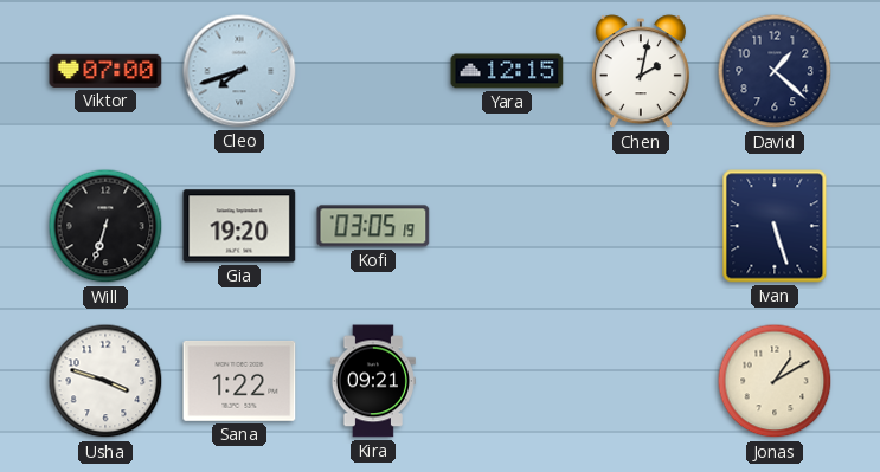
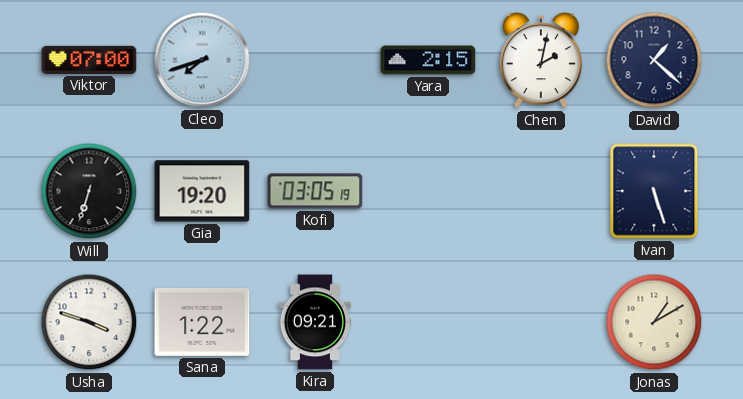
Yara: 12:15 -> 2:15 (428, 60)
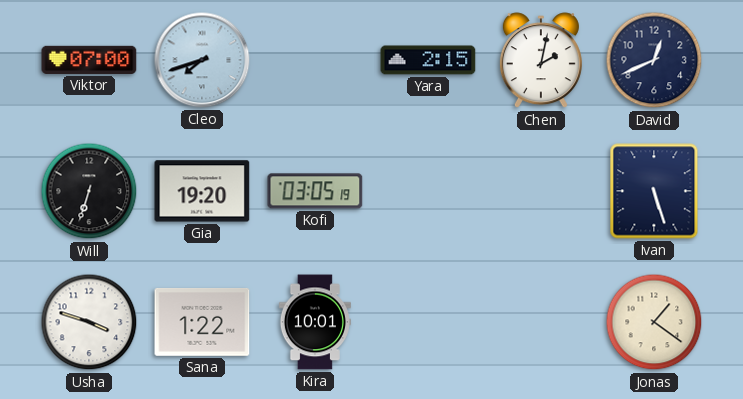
David: 1:22 -> 12:41 (654, 60)
Kira: 09:21 -> 10:01 (315, 322)
Jonas: 1:10 -> 1:21 (654, 322)
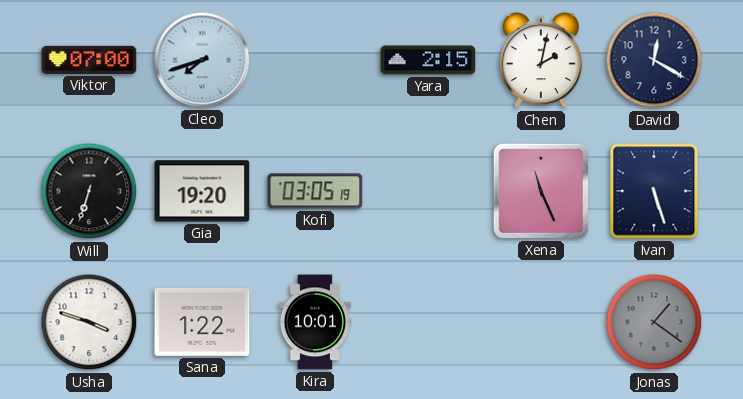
David: 12:41 -> 12:20 (654, 60)
Xena: none -> 11:26 (541, 191)
Jonas dial: cream -> grey (654, 322)
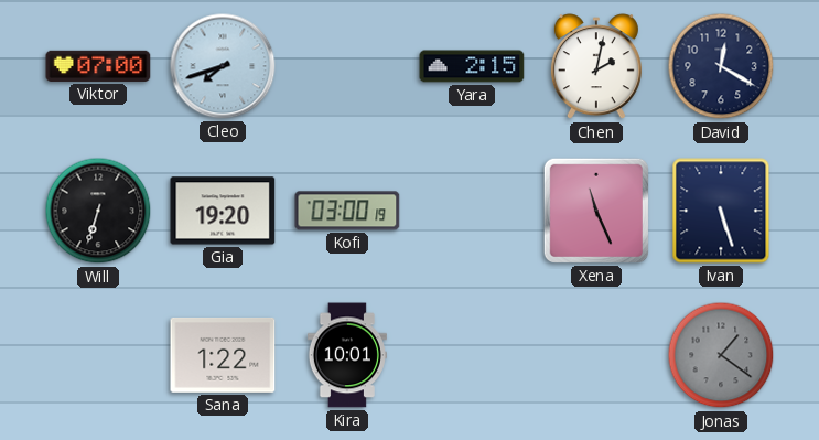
Kofi: 03:05 -> 03:00 (347, 211)
Usha: 3:48 -> none (89, 322)
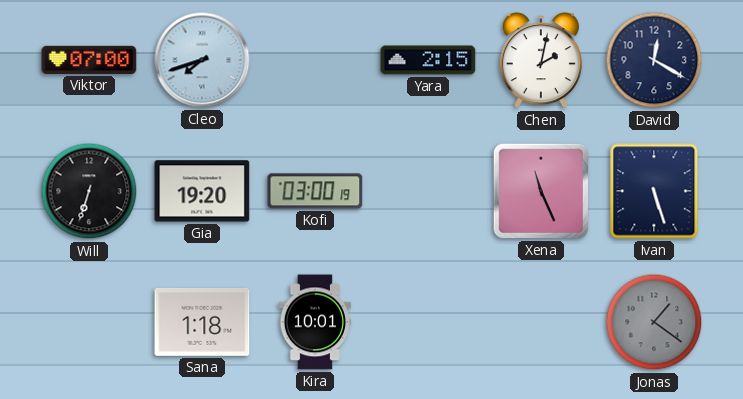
Sana: 1:22 -> 1:18 (202, 322)
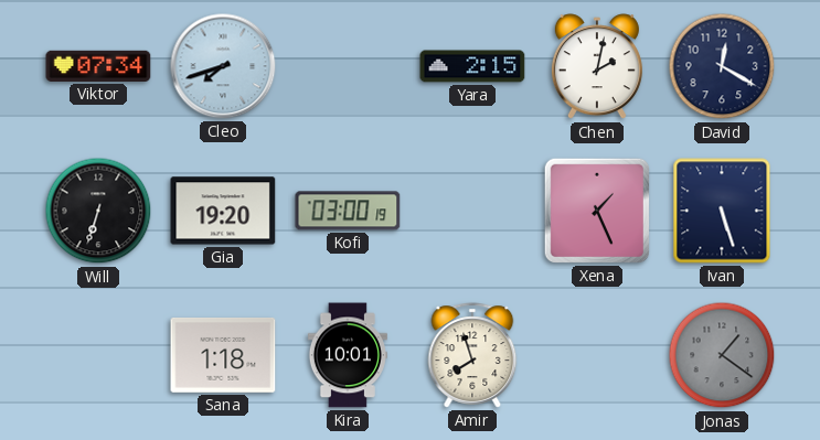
Viktor: 07:00 -> 07:34 (98, 66)
Xena: 11:26 -> 1:26 (597, 211)
Amir: none -> 7:57 (472, 355)
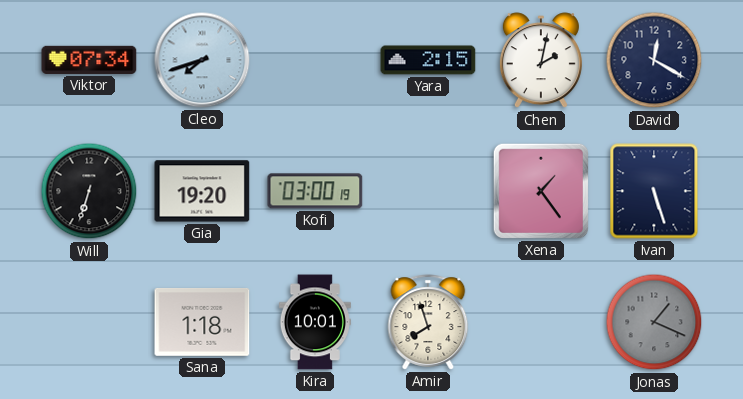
Xena: 1:26 -> 1:24 (541, 191)
Jonas: 1:21 -> 1:19 (654, 322)
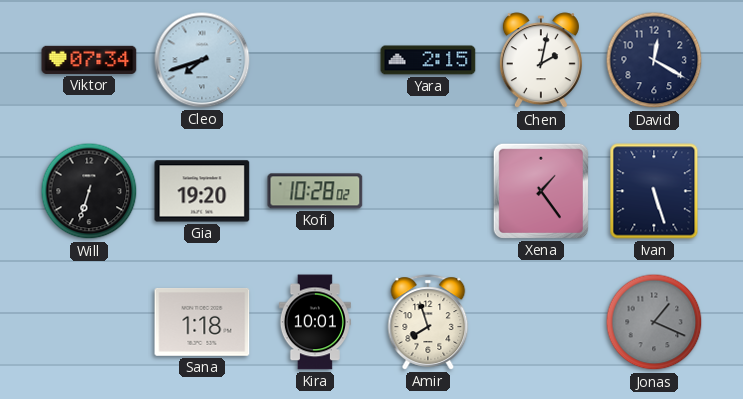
Kofi: 03:00 -> 10:28 (315, 191)
